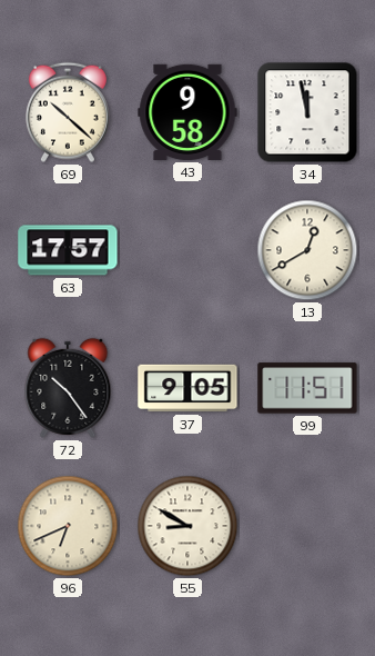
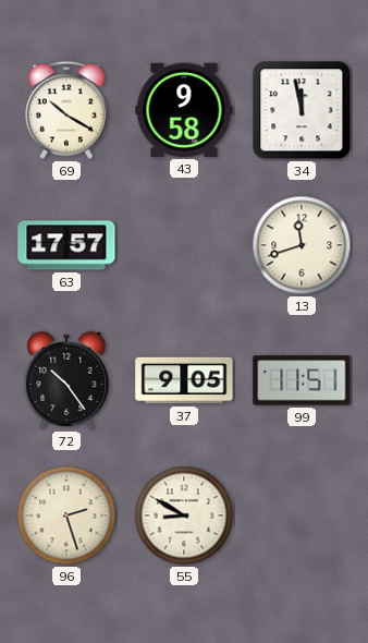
69: 10:22 -> 10:20 (66, 110)
13: 12:40 -> 11:42 (302, 245)
96: 6:41 -> 2:27 (66, 515)
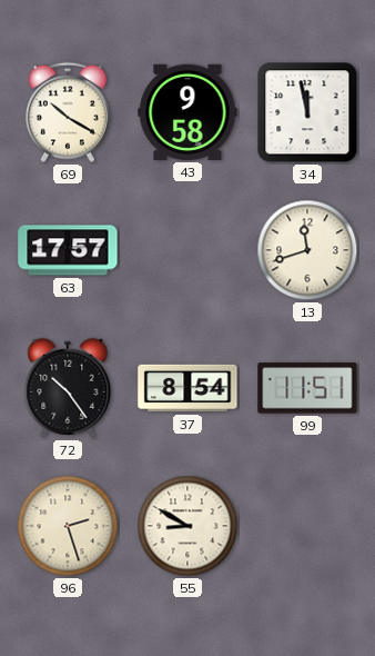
37: 9:05 -> 8:54 (187, 388)
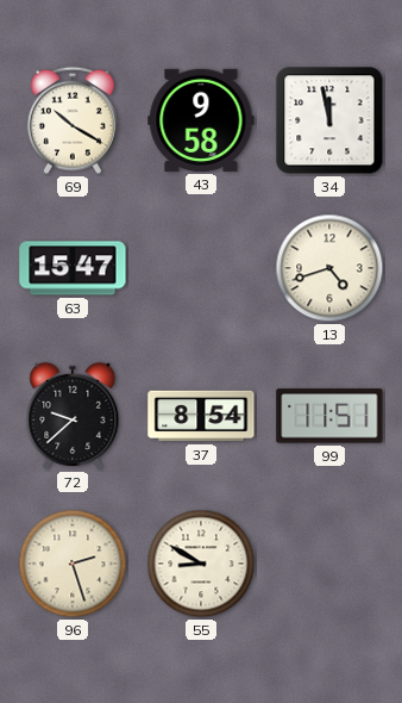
63: 17:57 -> 15:47 (73, 268)
13: 11:42 -> 4:42 (329, 268)
72: 10:24 -> 9:38 (73, 416)
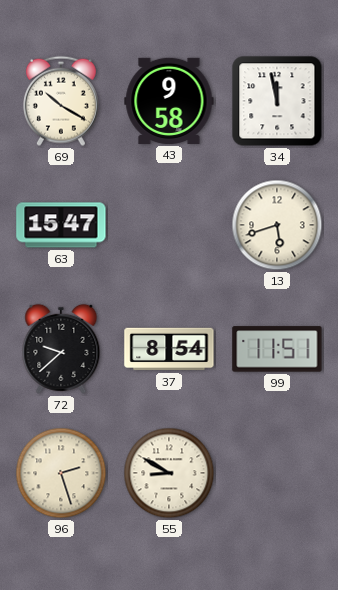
13: 4:42 -> 5:42 (277, 225)
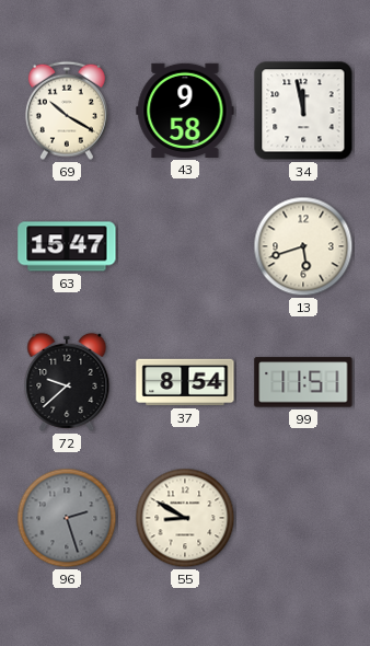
96 dial: cream -> grey (67, 518)
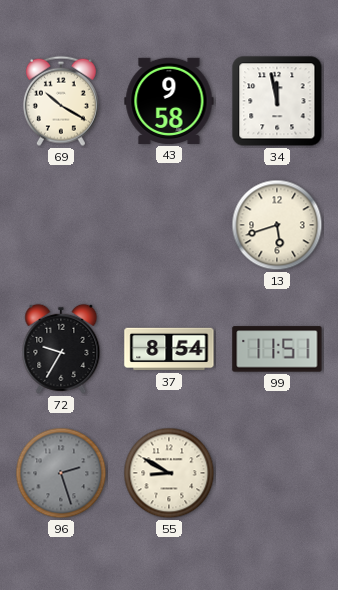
63: 15:47 -> none (67, 246)
72: 9:38 -> 9:35 (61, 349)
